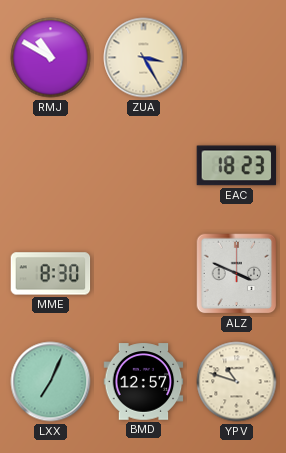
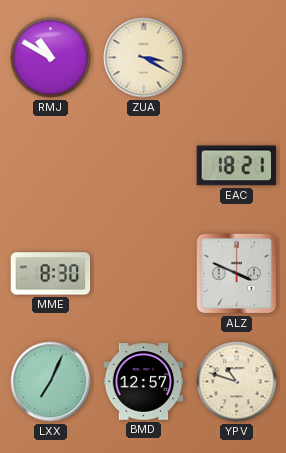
ZUA: 3:25 -> 3:20 (144, 58)
EAC: 18:23 -> 18:21 (237, 166)
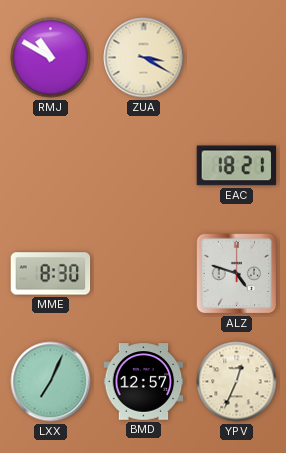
ALZ: 3:49 -> 4:48 (237, 274)
YPV: 10:48 -> 12:34 (237, 382)
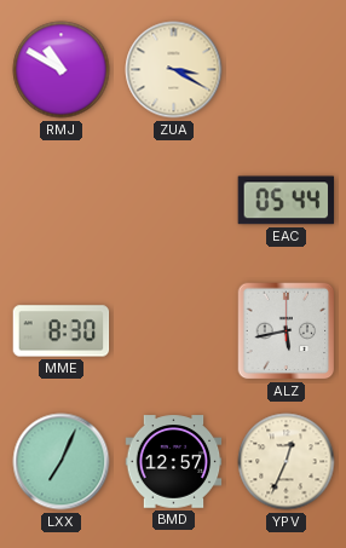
EAC: 18:21 -> 05:44 (287, 201)
ALZ: 4:48 -> 5:43 (287, 331)
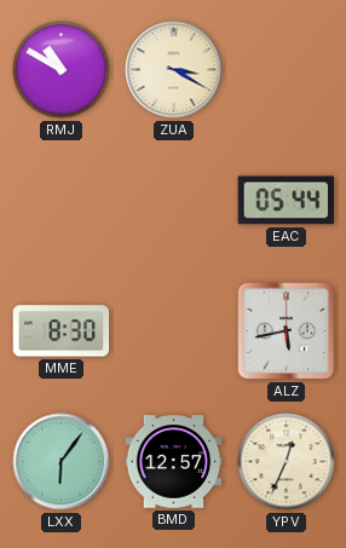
LXX: 7:04 -> 6:06 (62, 462)
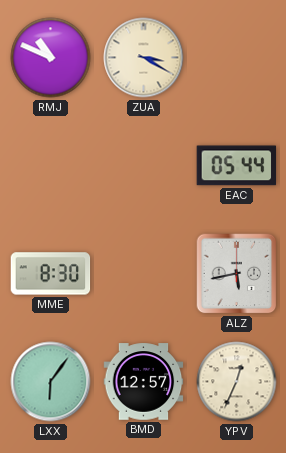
RMJ: 10:50 -> 10:49 (51, 58)
